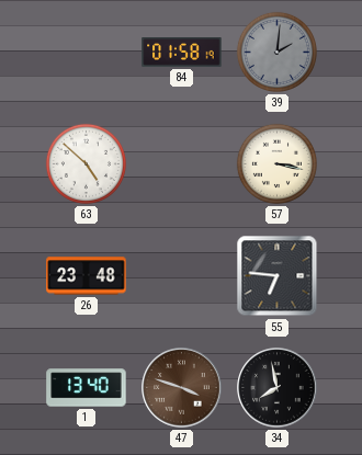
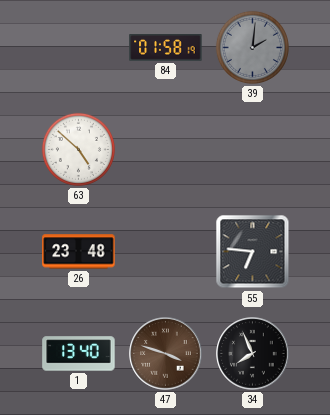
57: 3:17 -> none (276, 163)
34: 7:58 -> 7:56 (253, 354)
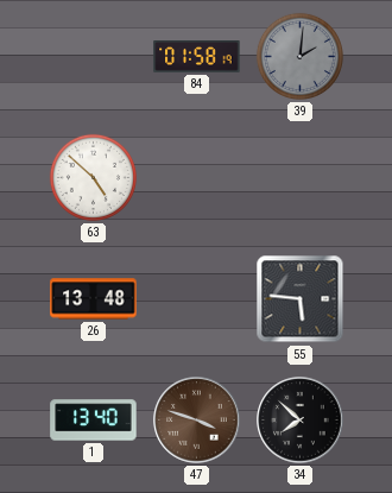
26: 23:48 -> 13:48 (94, 299)
55: 6:46 -> 5:46 (301, 299)
34: 7:56 -> 7:52 (301, 421)
